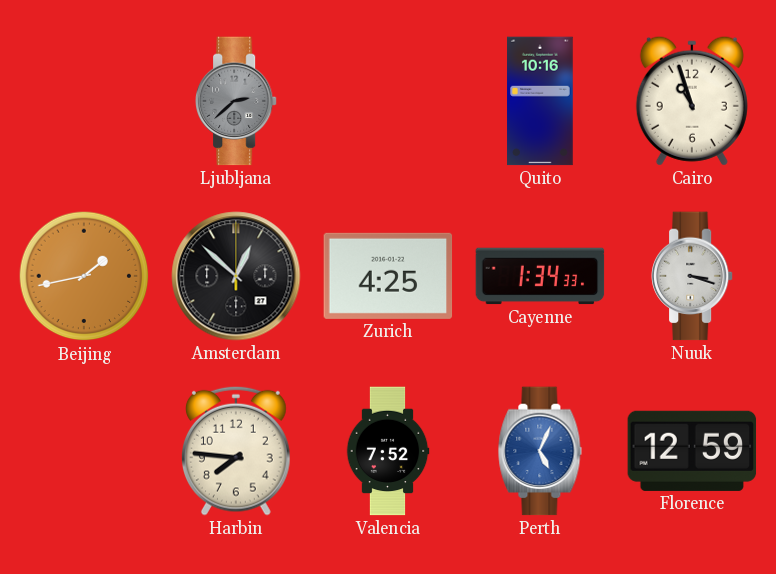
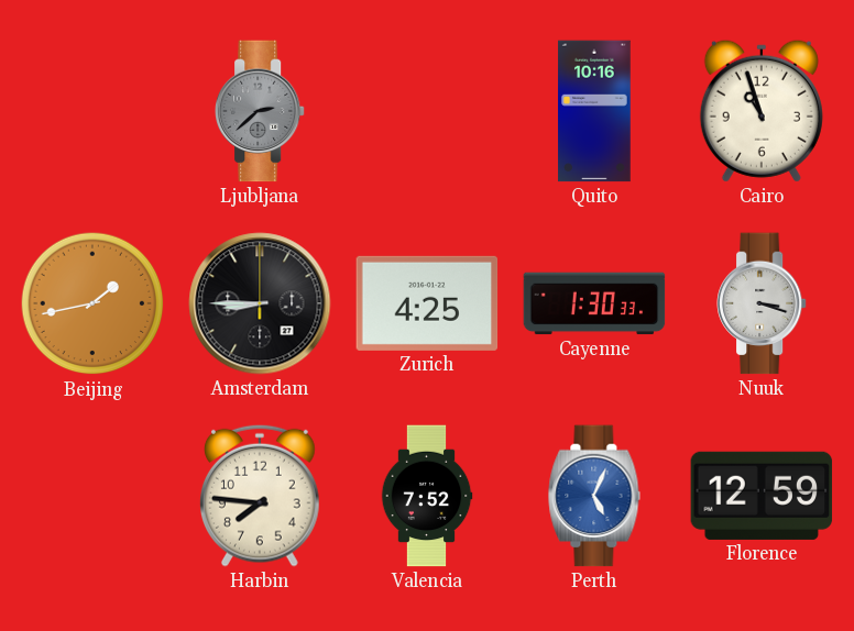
Amsterdam: 12:52 -> 8:45 (260, 303)
Cayenne: 1:34 -> 1:30 (594, 303)
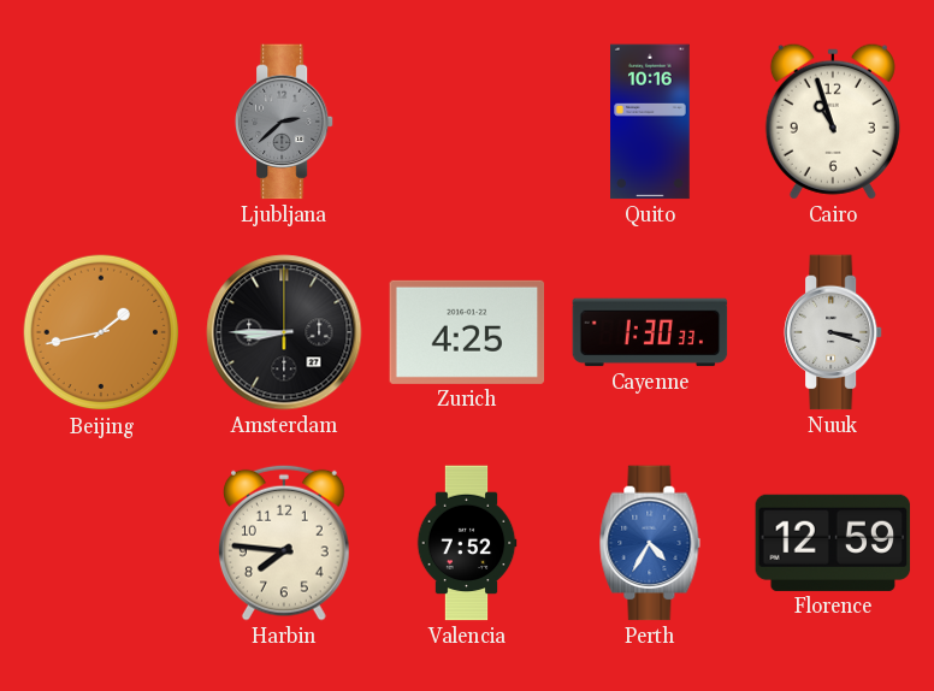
Perth: 5:04 -> 4:35 (650, 543)
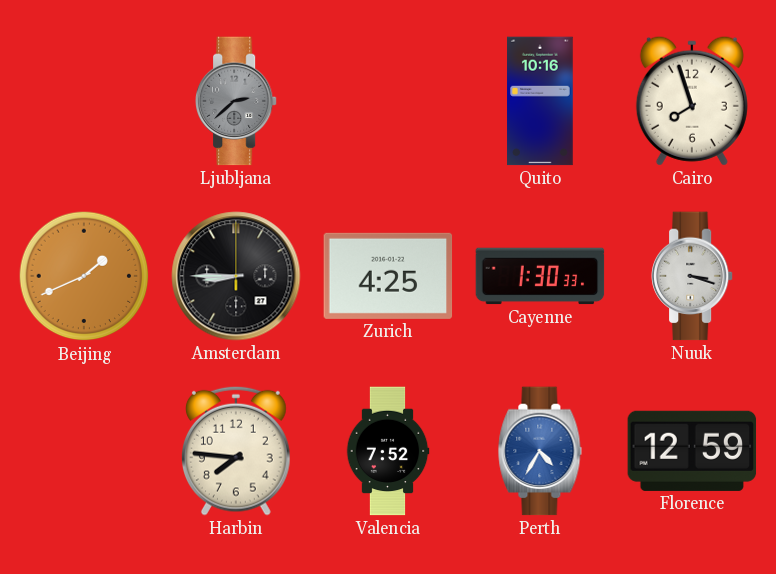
Cairo: 10:57 -> 7:57 (692, 101)
Beijing: 1:43 -> 1:41 (84, 276)
